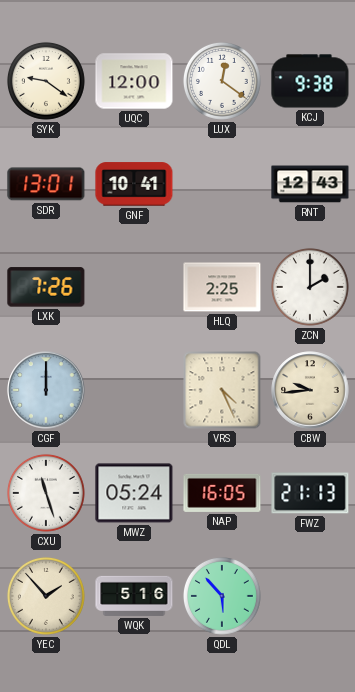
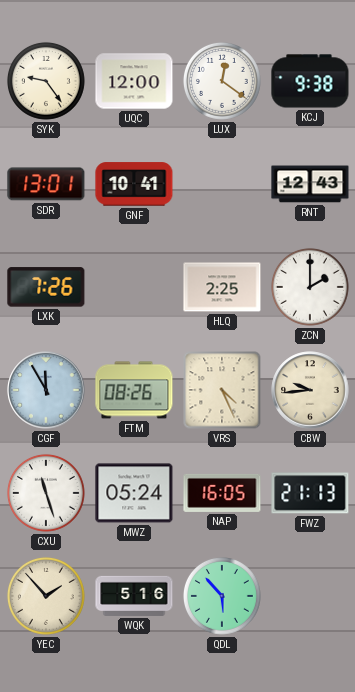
SYK: 9:21 -> 9:24 (46, 81)
CGF: 12:00 -> 11:55 (46, 390)
FTM: none -> 08:26 (134, 390)
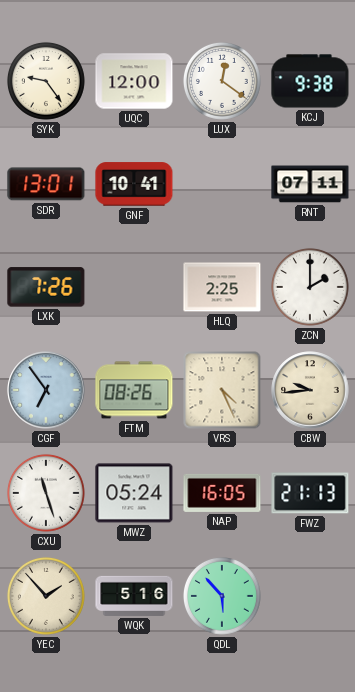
RNT: 12:43 -> 07:11 (310, 184)
CGF: 11:55 -> 6:54 (46, 390)
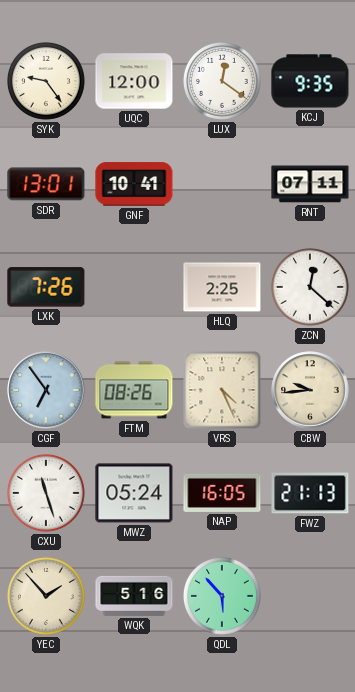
KCJ: 9:38 -> 9:35 (310, 81)
ZCN: 2:00 -> 12:22 (310, 287)
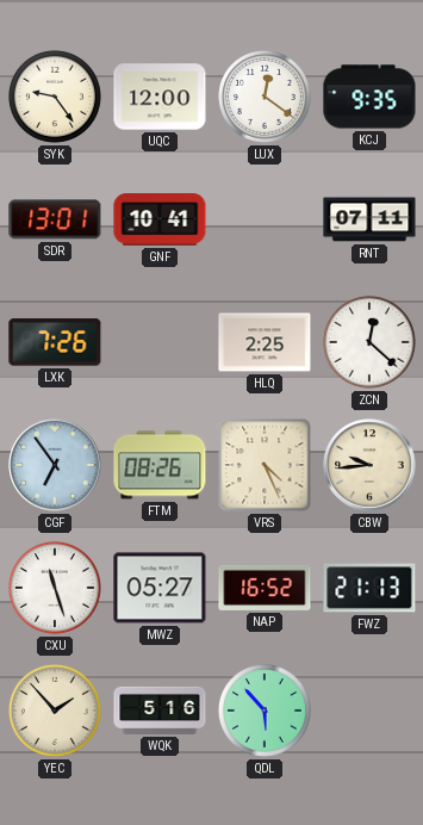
MWZ: 05:24 -> 05:27 (160, 588)
NAP: 16:05 -> 16:52 (265, 588)
